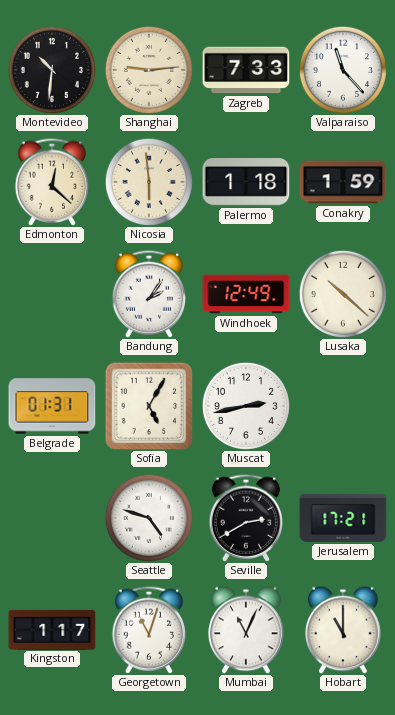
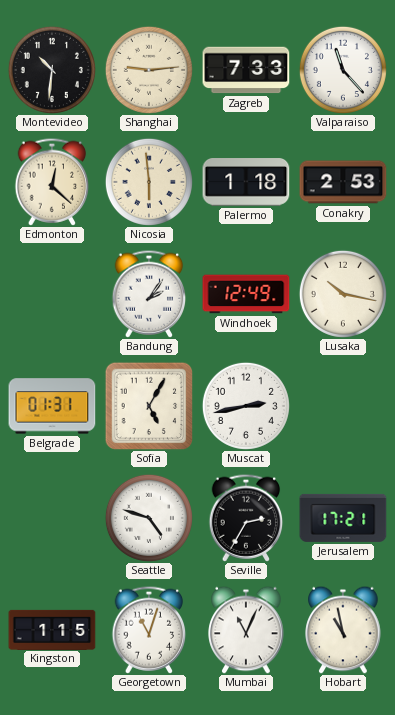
Conakry: 1:59 -> 2:53 (343, 182)
Lusaka: 10:22 -> 10:17 (343, 294)
Seville: 2:40 -> 2:35 (246, 518)
Kingston: 1:17 -> 1:15 (52, 629)
Hobart: 11:00 -> 10:58 (343, 630)
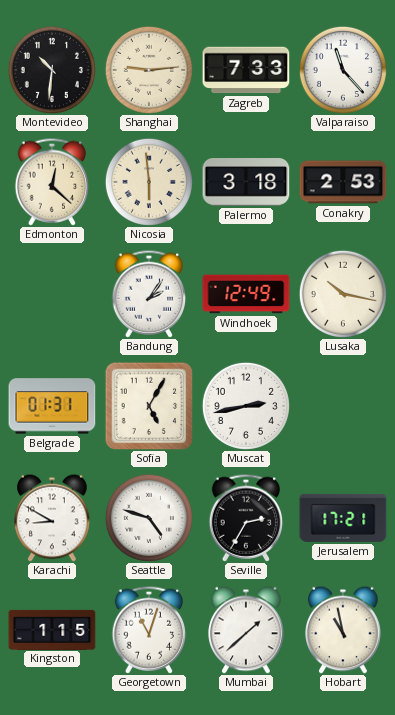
Palermo: 1:18 -> 3:18 (246, 182)
Karachi: none -> 8:50 (52, 518)
Mumbai: 11:04 -> 1:38 (246, 630)
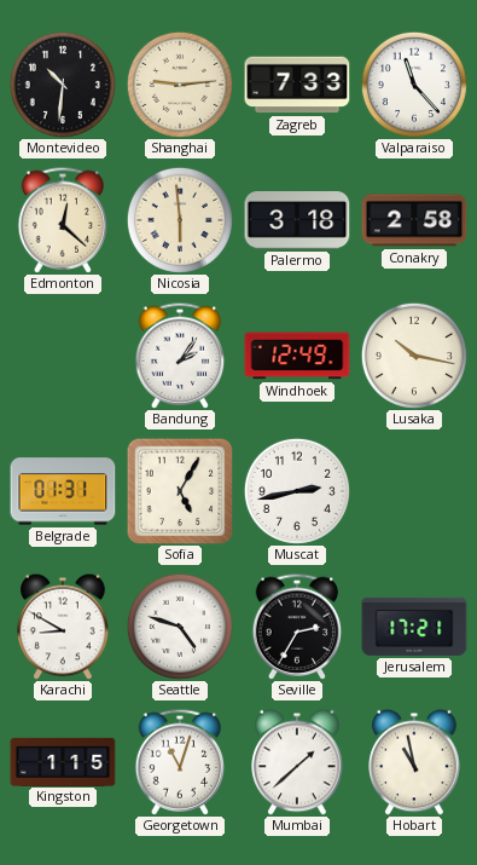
Conakry: 2:53 -> 2:58 (414, 220)
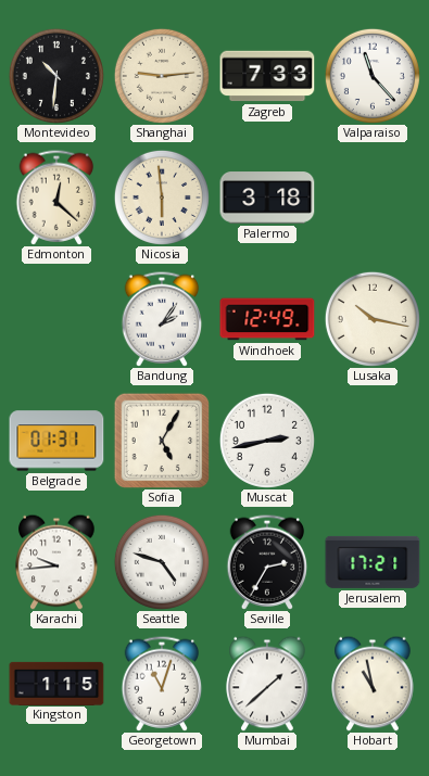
Conakry: 2:58 -> none (414, 220)
Karachi: 8:50 -> 9:44 (56, 562)
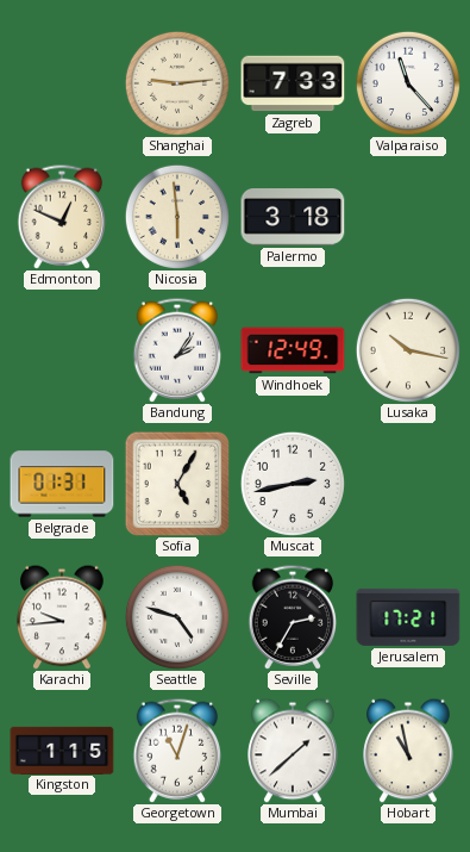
Montevideo: 10:31 -> none (56, 76)
Edmonton: 12:22 -> 12:49 (62, 217)
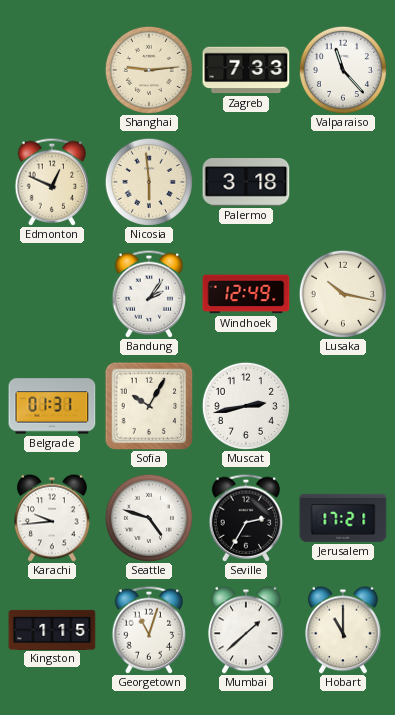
Sofia: 5:05 -> 10:05 (149, 406)
Hobart: 10:58 -> 11:00 (343, 630)
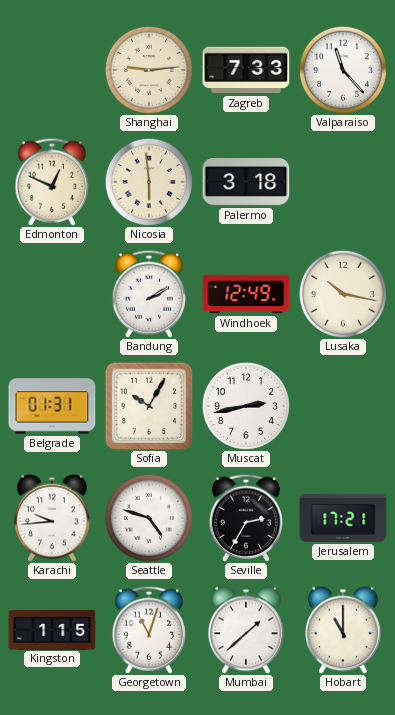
Bandung: 2:06 -> 2:10 (149, 294)
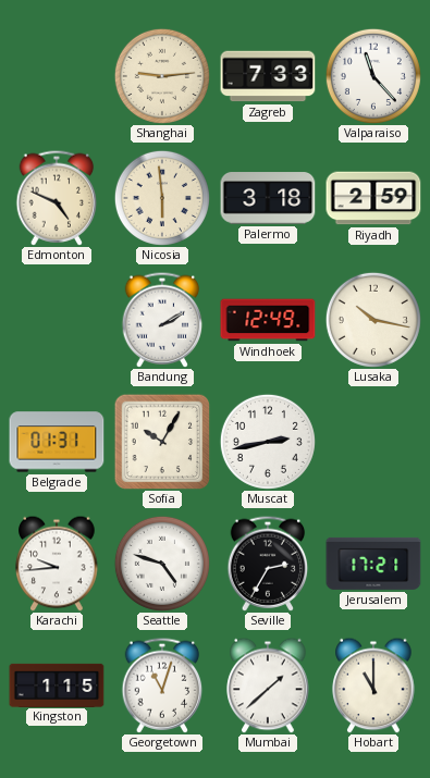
Edmonton: 12:49 -> 4:49 (57, 198)
Riyadh: none -> 2:59 (373, 198)
